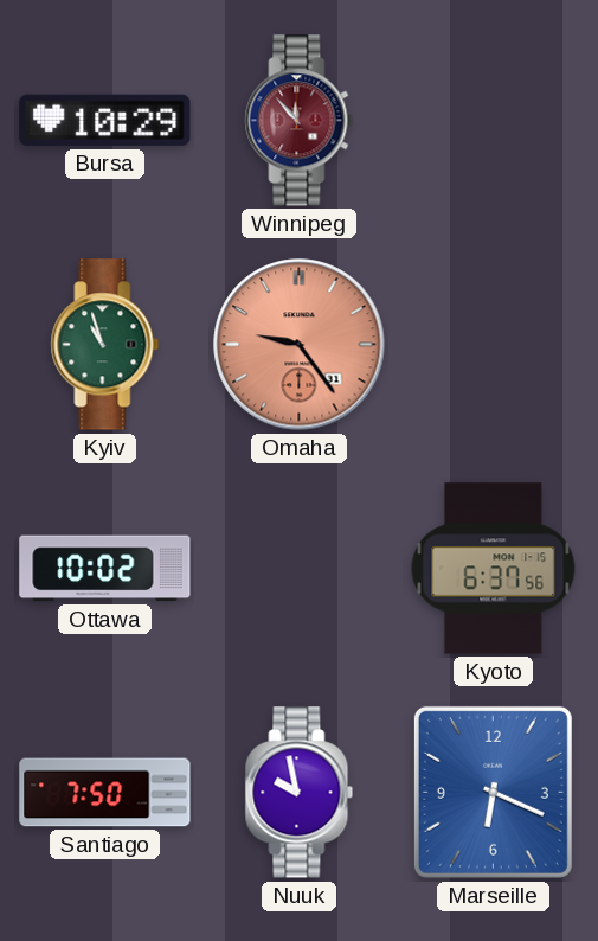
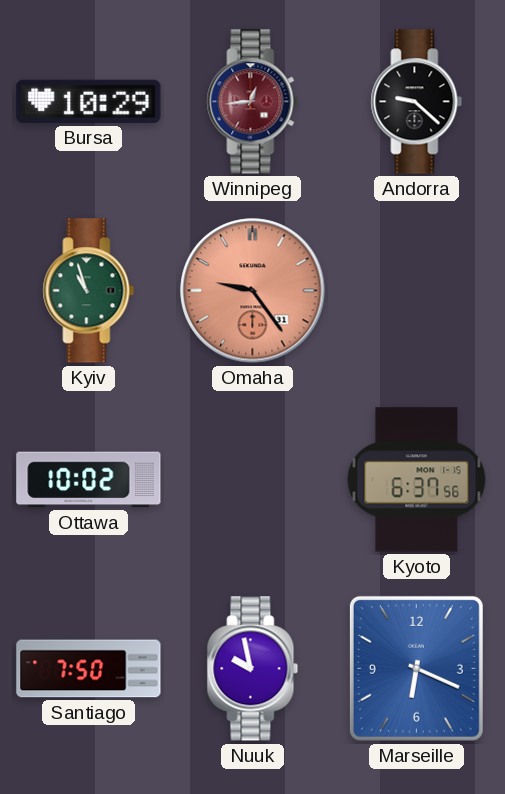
Winnipeg: 11:53 -> 12:44 (253, 102)
Andorra: none -> 9:22 (417, 102)
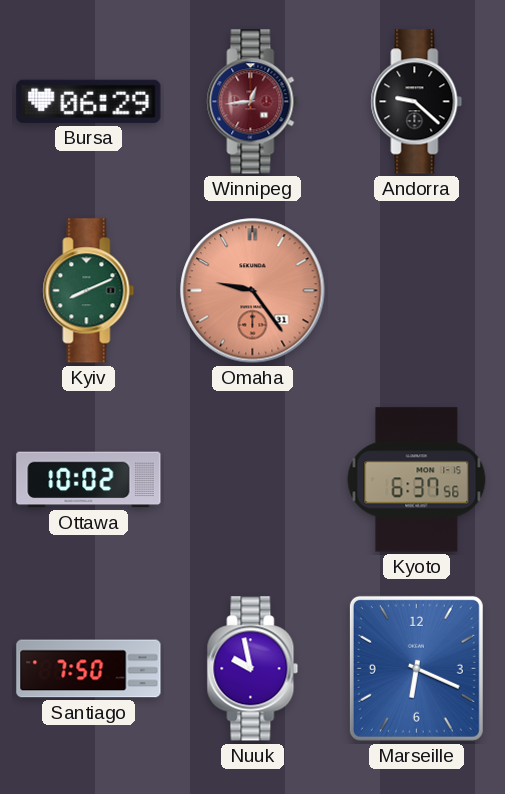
Bursa: 10:29 -> 06:29 (89, 101)
Kyiv: 10:57 -> 8:11 (89, 291)
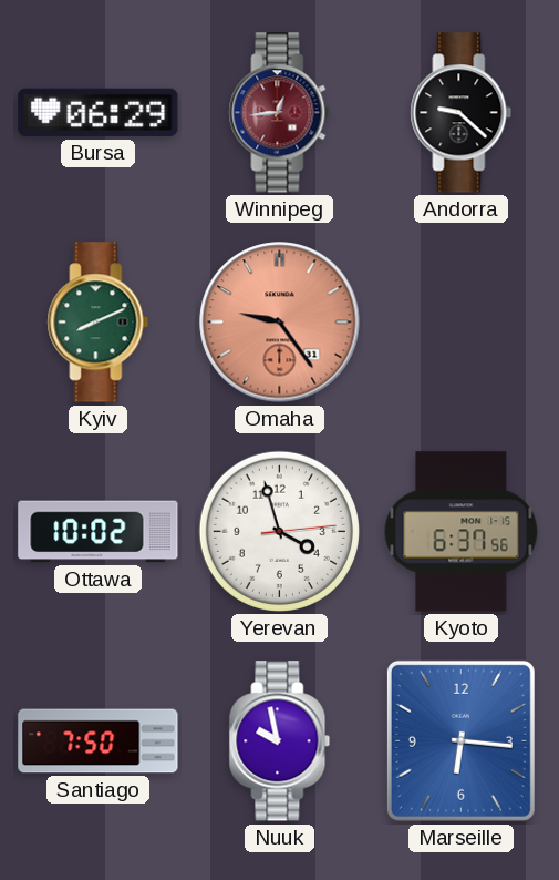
Yerevan: none -> 3:57 (279, 531)
Marseille: 6:19 -> 6:16 (460, 740)
